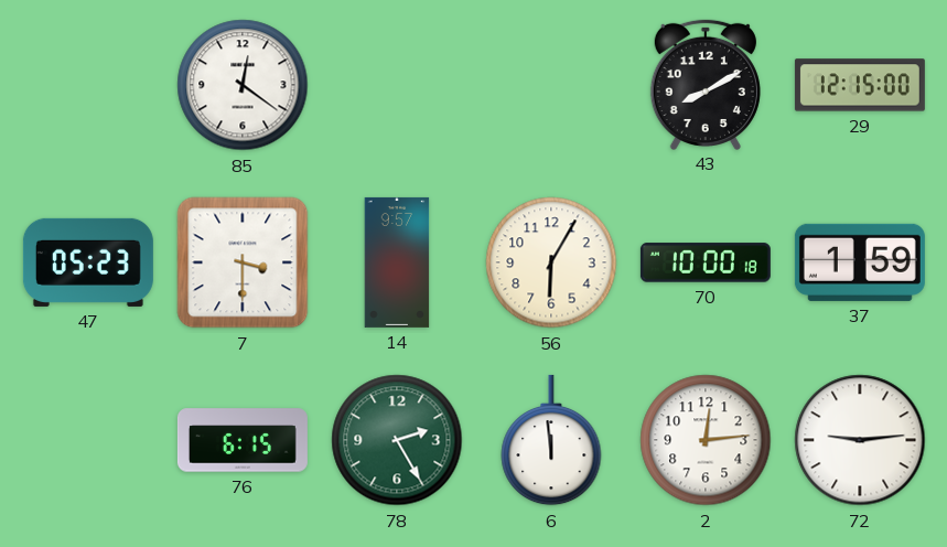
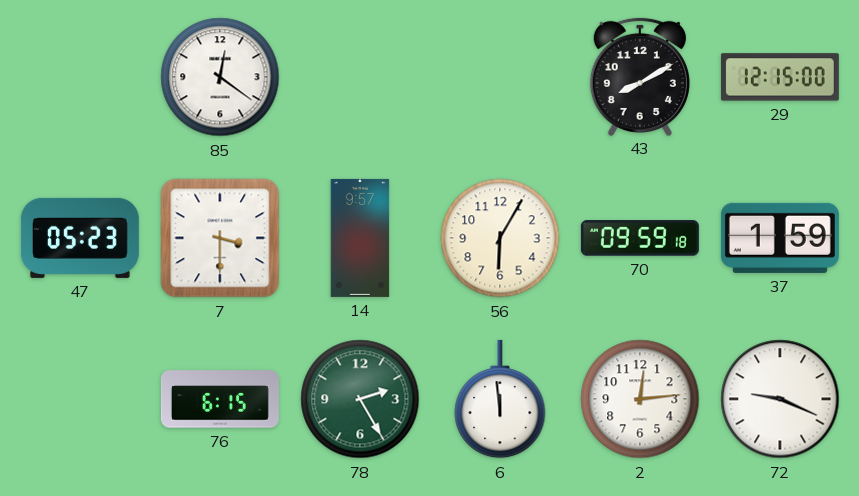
70: 10:00 -> 09:59 (640, 238)
72: 9:14 -> 9:19 (780, 399)
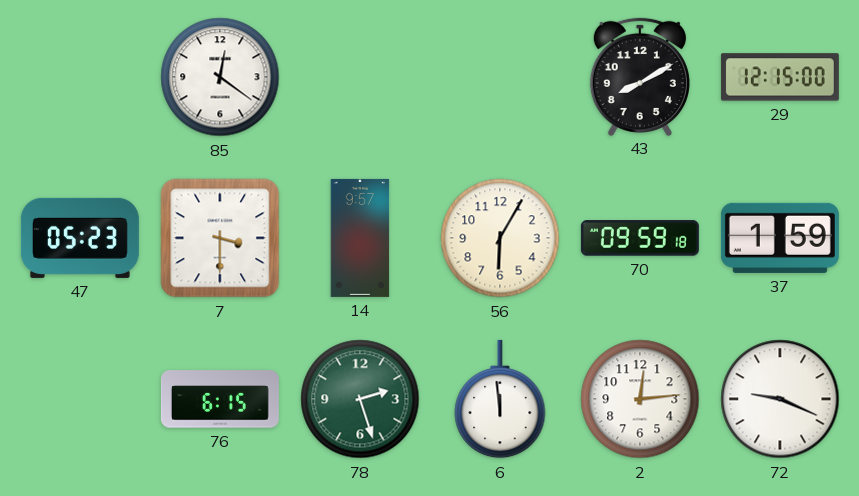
78: 2:25 -> 2:27 (360, 399)
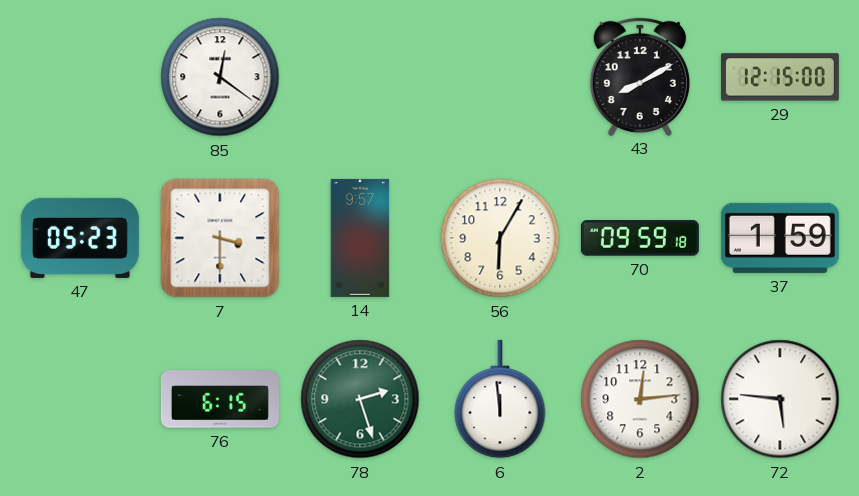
72: 9:19 -> 5:46 (780, 399)
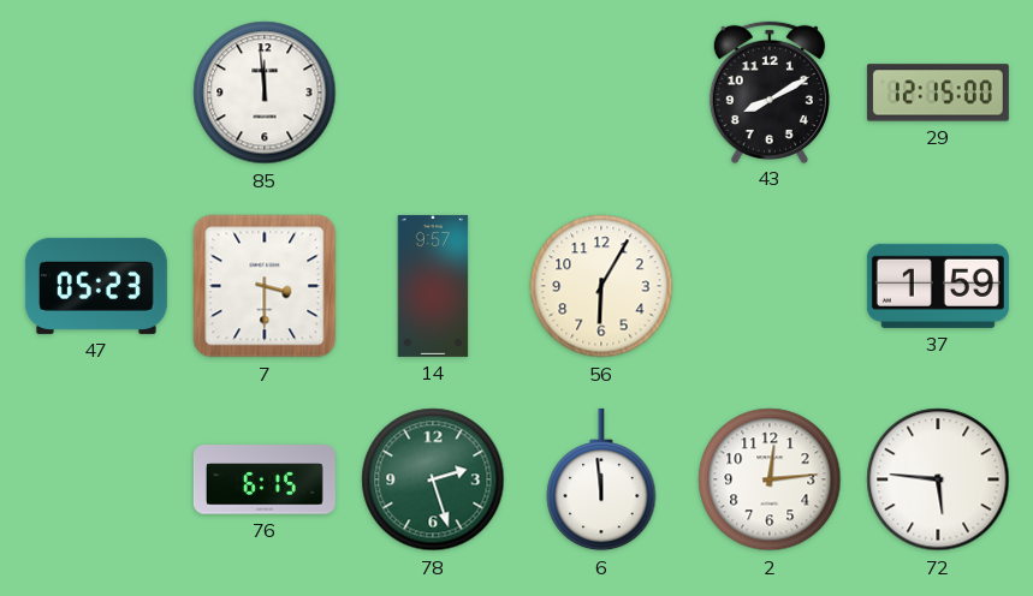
85: 12:21 -> 11:59 (265, 93)
70: 09:59 -> none (640, 238)
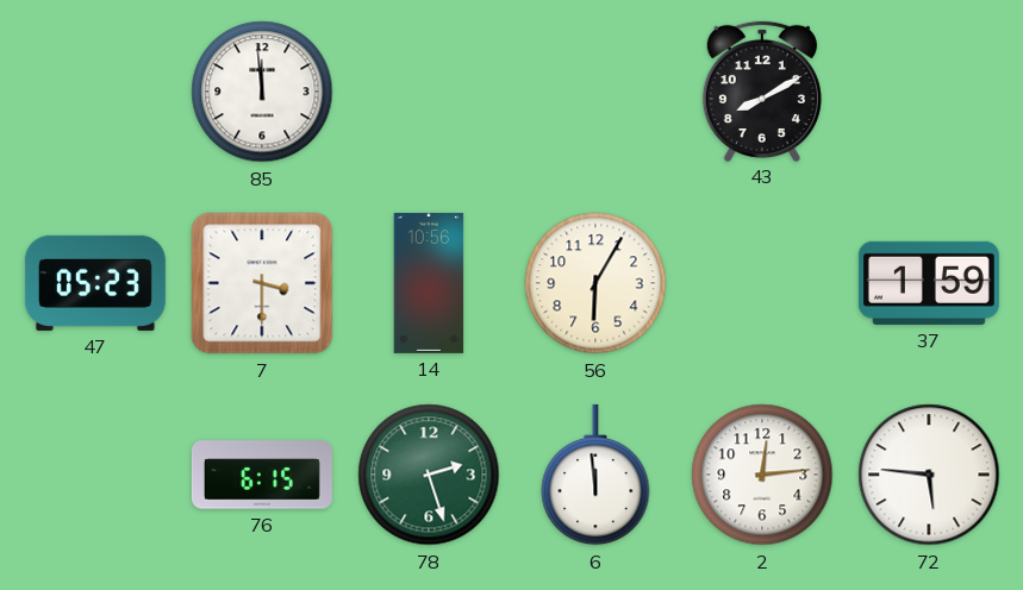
29: 12:15 -> none (938, 93)
14: 9:57 -> 10:56 (429, 283)
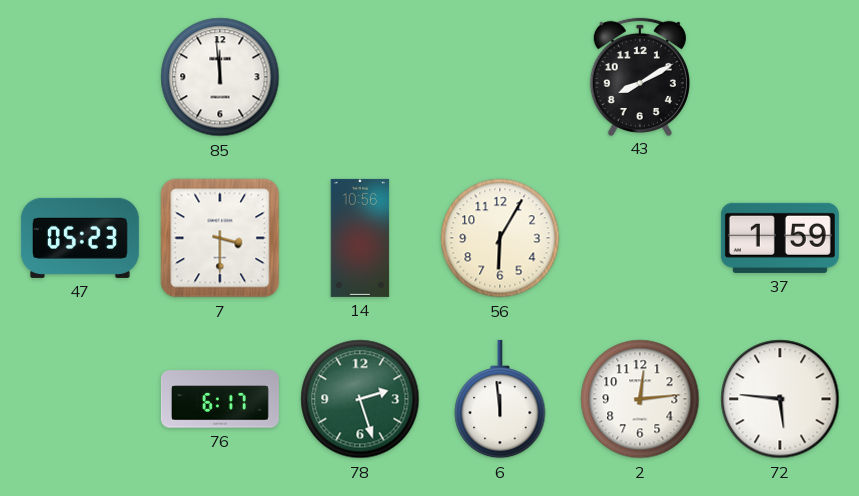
76: 6:15 -> 6:17 (220, 399)
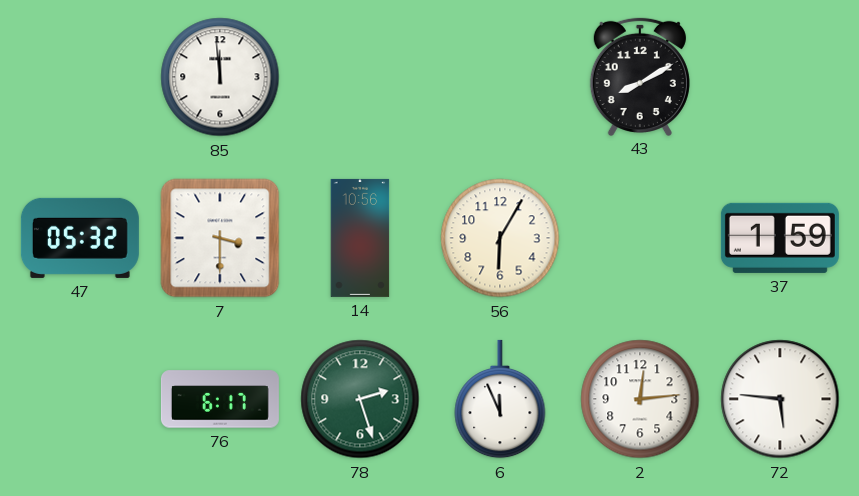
47: 05:23 -> 05:32 (80, 238)
6: 11:59 -> 11:56 (500, 399)
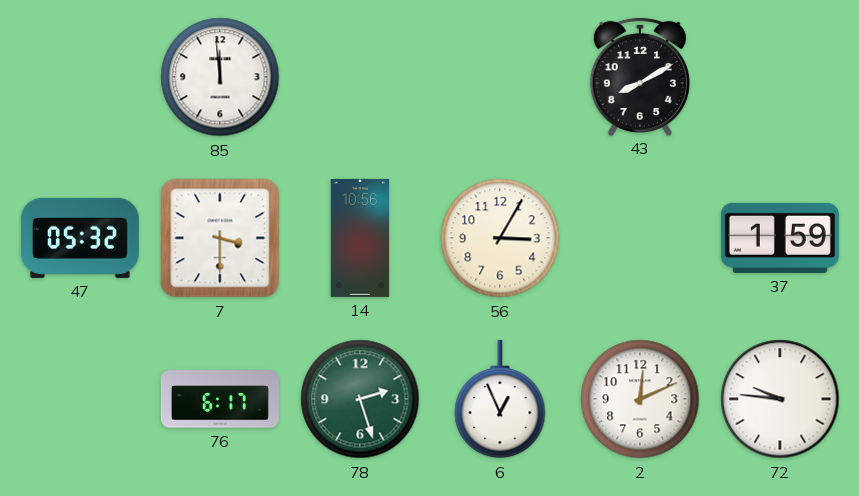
56: 6:05 -> 3:05 (500, 238)
6: 11:56 -> 12:56 (500, 399)
2: 12:14 -> 12:11 (640, 399)
72: 5:46 -> 9:46 (780, 399)
